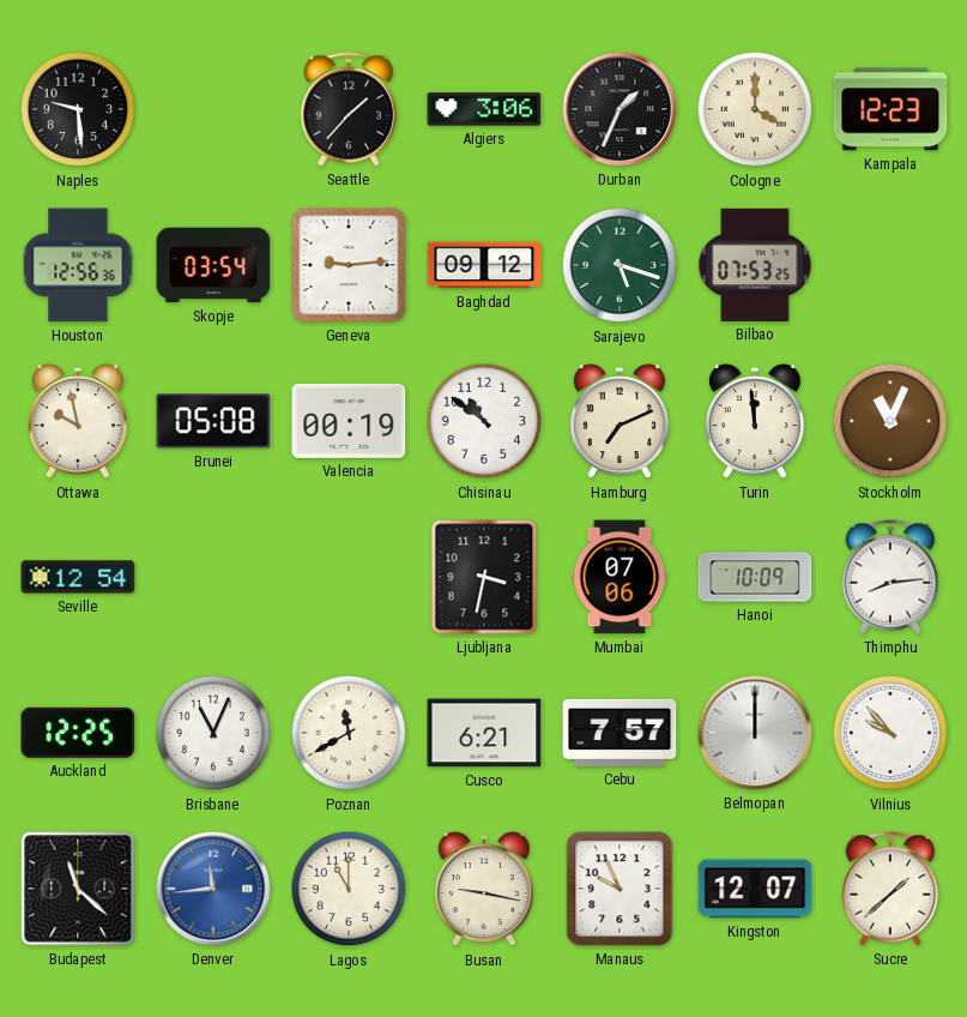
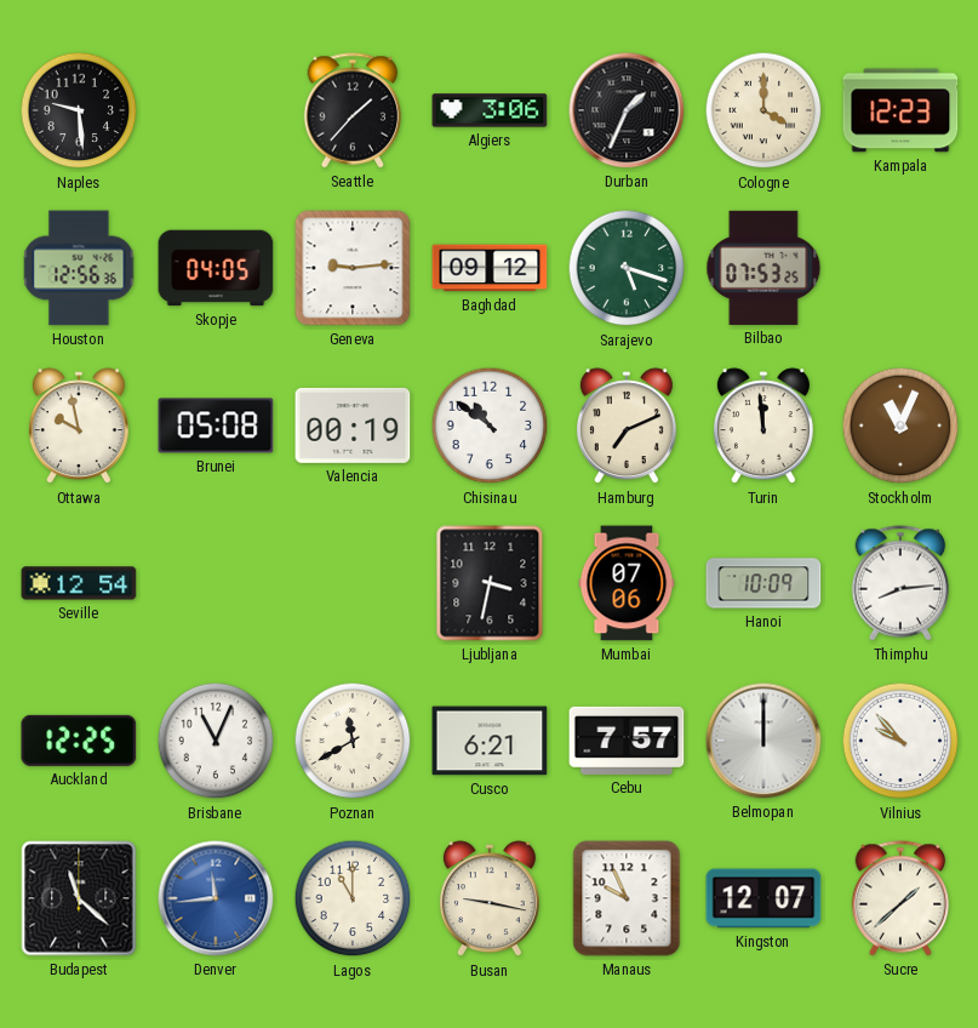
Skopje: 03:54 -> 04:05 (216, 268)
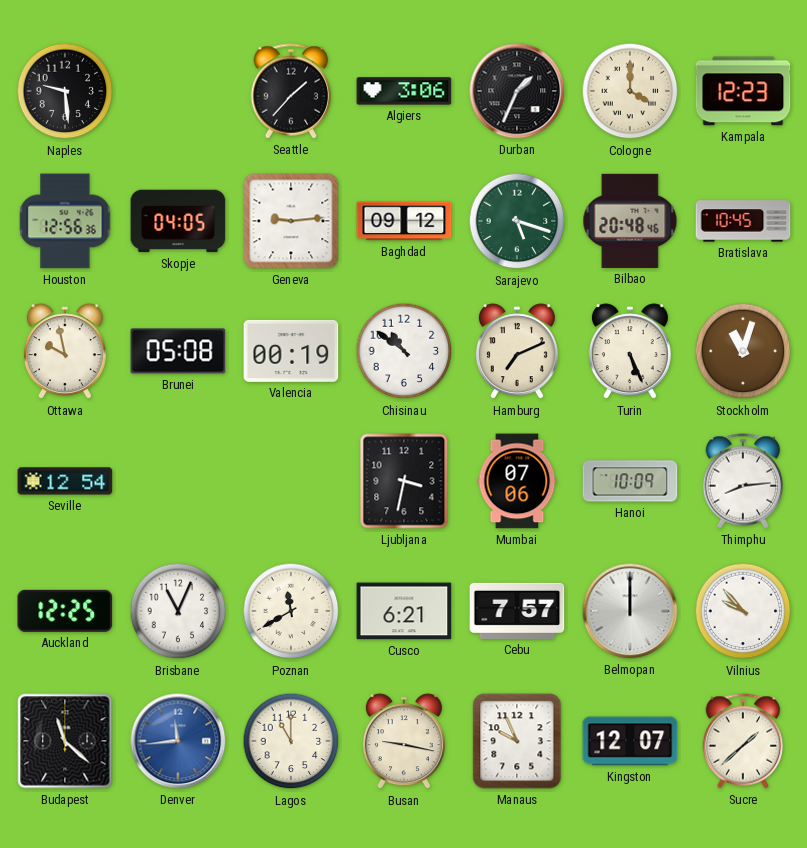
Bilbao: 07:53 -> 20:48 (630, 221)
Bratislava: none -> 10:45 (743, 221)
Turin: 11:59 -> 5:26 (630, 352)
Stockholm: 11:04 -> 11:03 (743, 351)
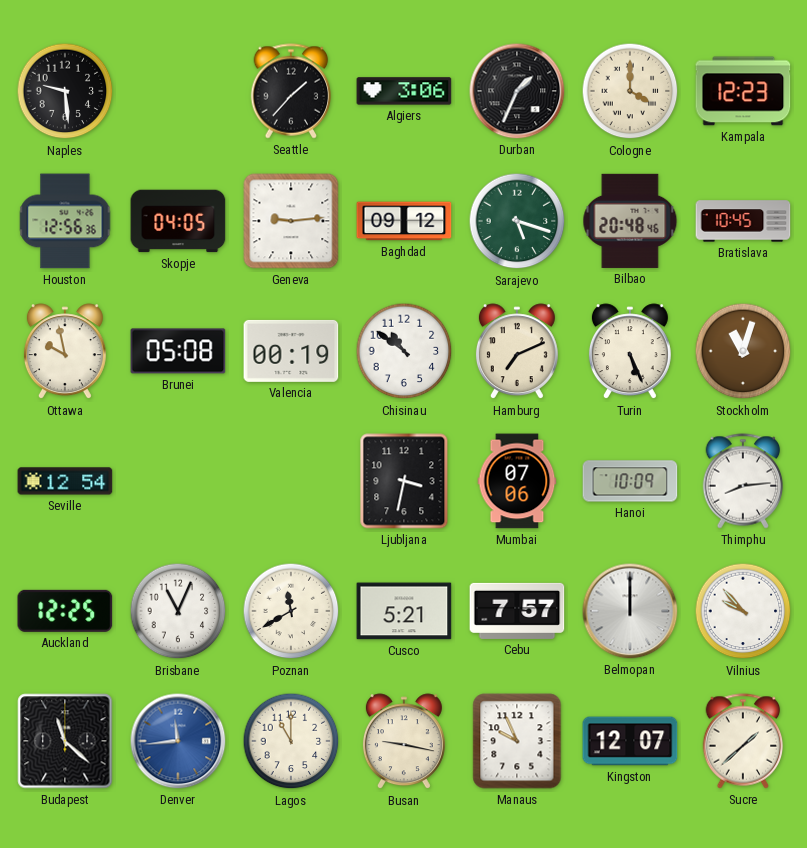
Cusco: 6:21 -> 5:21 (404, 611)
